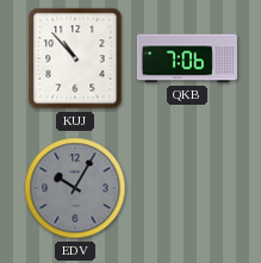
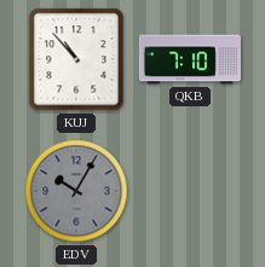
QKB: 7:06 -> 7:10 (190, 59)
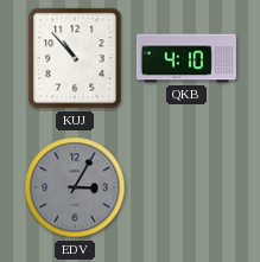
QKB: 7:10 -> 4:10 (186, 58)
EDV: 10:05 -> 3:05 (75, 187)
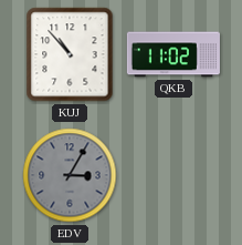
QKB: 4:10 -> 11:02 (173, 54)
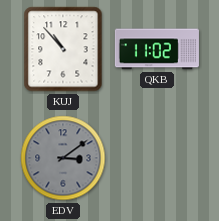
EDV: 3:05 -> 3:09 (63, 158)
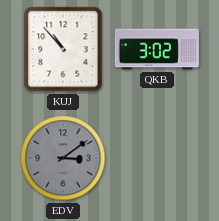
QKB: 11:02 -> 3:02 (157, 49)
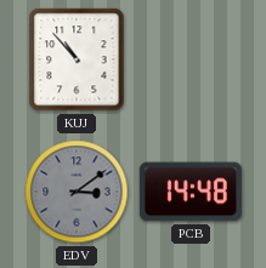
QKB: 3:02 -> none (157, 49)
PCB: none -> 14:48 (191, 192)
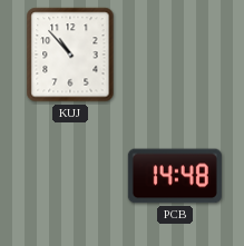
EDV: 3:09 -> none (77, 192)
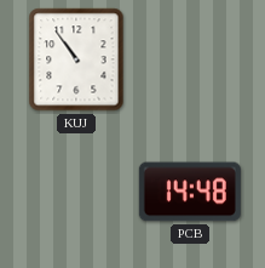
KUJ: 10:53 -> 10:54 (76, 59)
